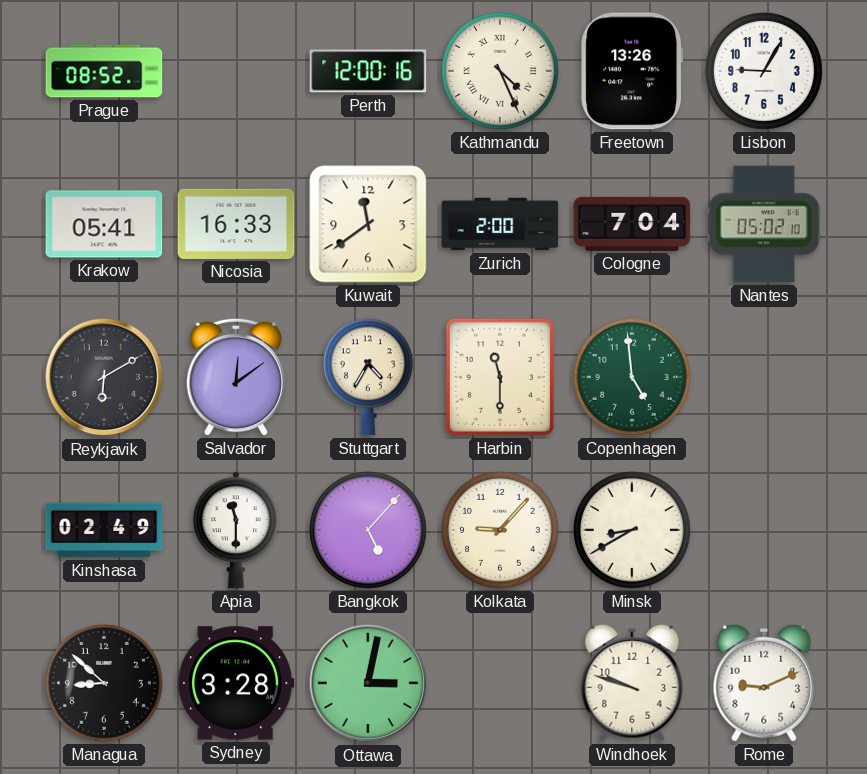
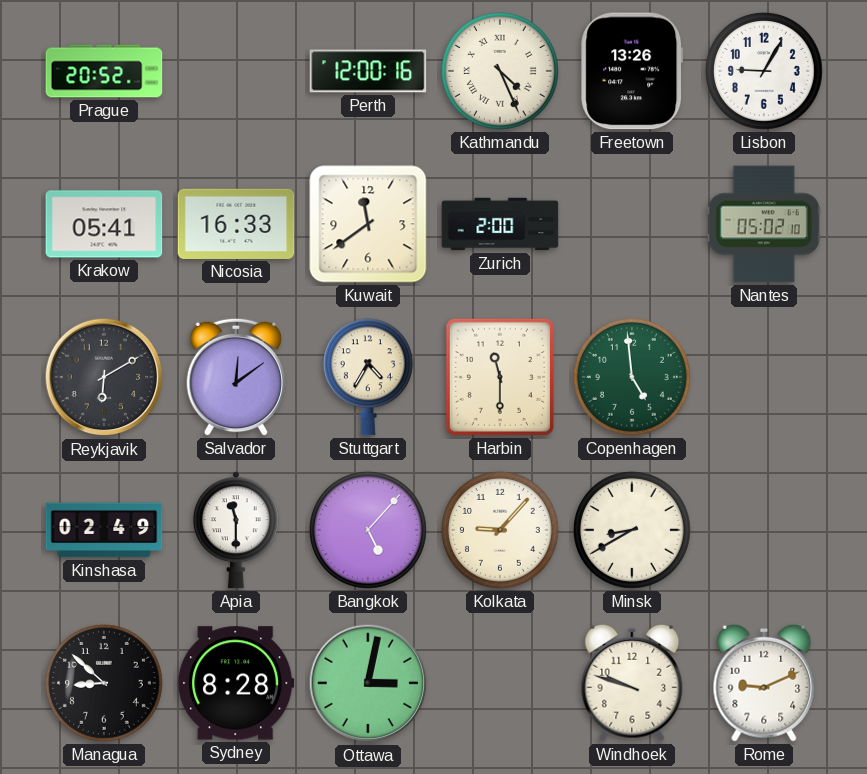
Prague: 08:52 -> 20:52 (104, 71)
Cologne: 7:04 -> none (632, 224)
Sydney: 3:28 -> 8:28 (236, 683)
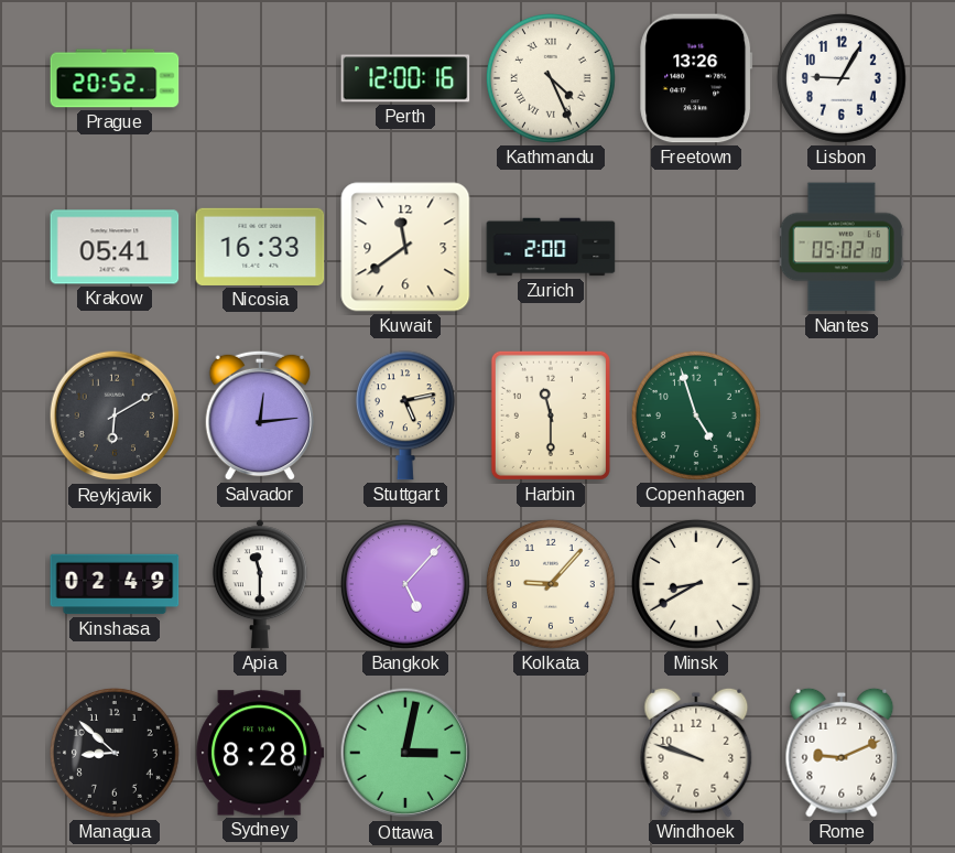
Salvador: 12:09 -> 12:14 (259, 415)
Stuttgart: 4:35 -> 5:13 (405, 415)
Copenhagen: 4:59 -> 4:57 (696, 415)
